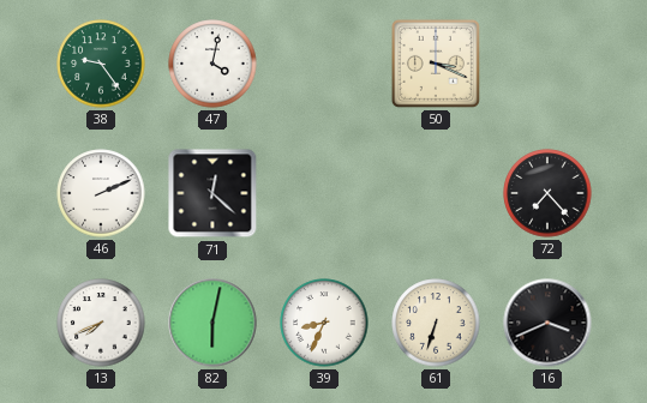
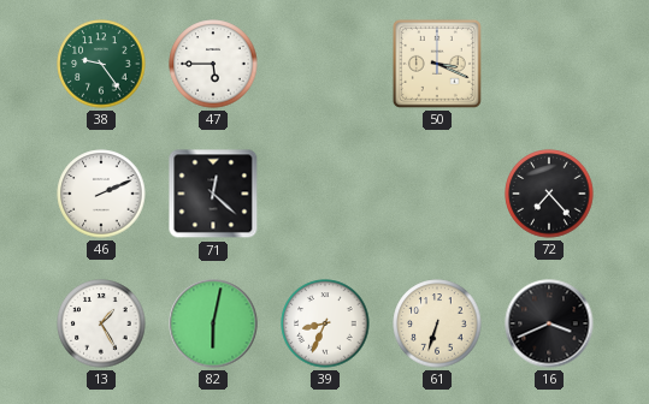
47: 4:02 -> 5:45 (213, 64)
13: 7:41 -> 1:25 (101, 323)
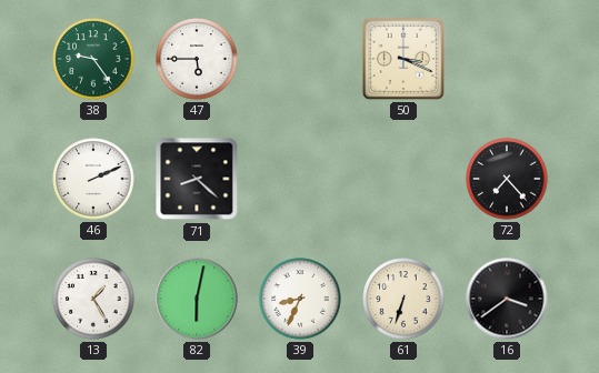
71: 12:22 -> 8:22 (197, 179)
16: 3:41 -> 3:39 (507, 299)
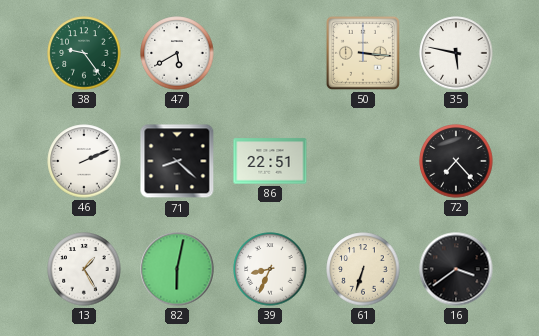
47: 5:45 -> 5:40 (177, 53)
50: 3:19 -> 3:16 (363, 53)
35: none -> 5:47 (456, 53)
86: none -> 22:51 (270, 161)
